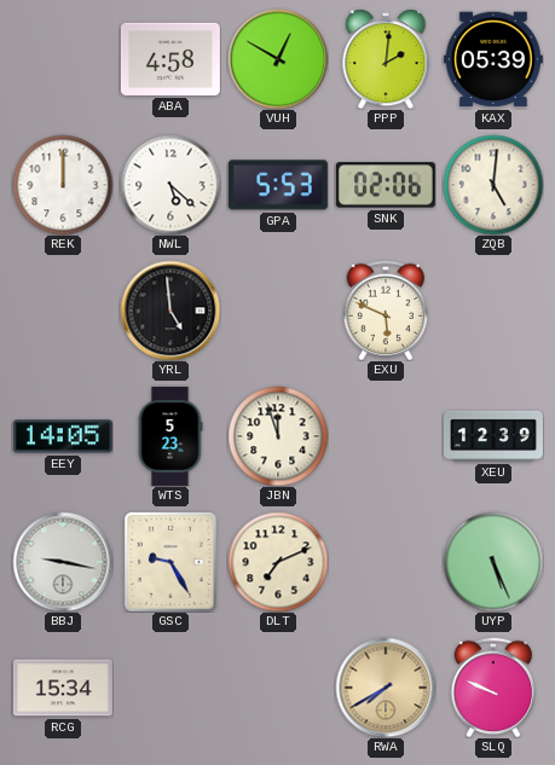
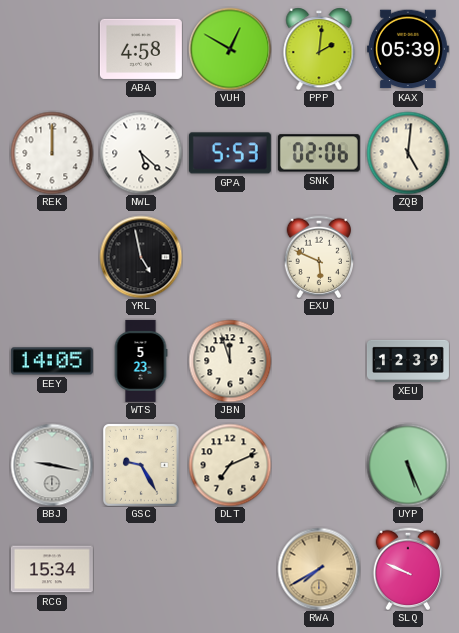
YRL: 4:59 -> 4:58 (141, 257)
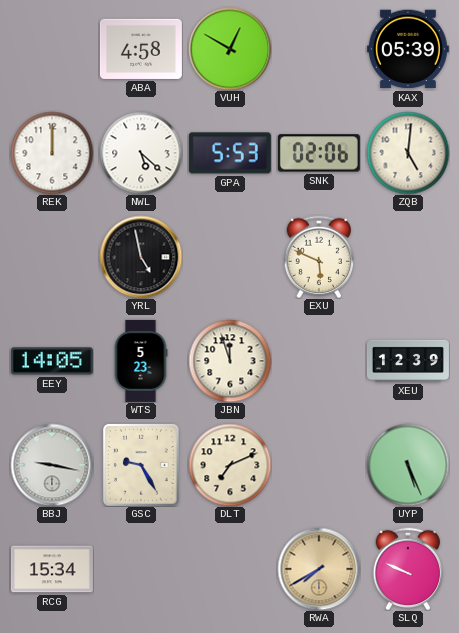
PPP: 2:01 -> none (319, 49)
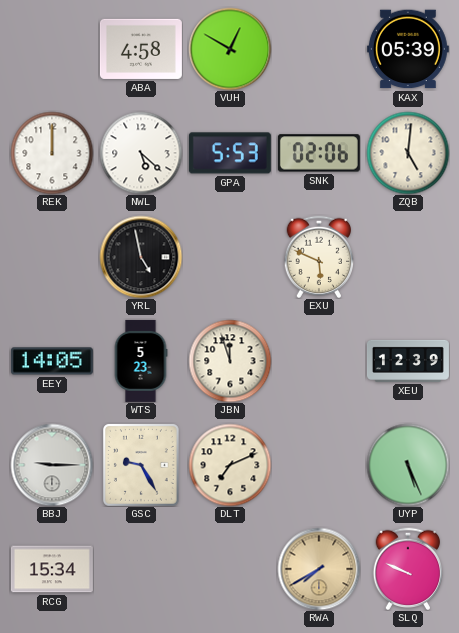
BBJ: 9:17 -> 9:15 (52, 465)
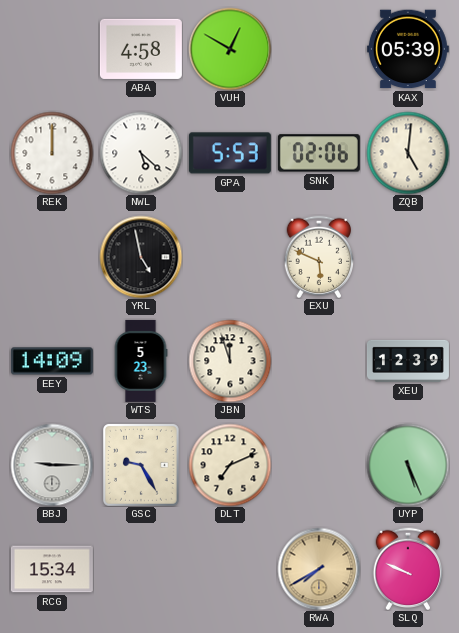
EEY: 14:05 -> 14:09 (52, 361)
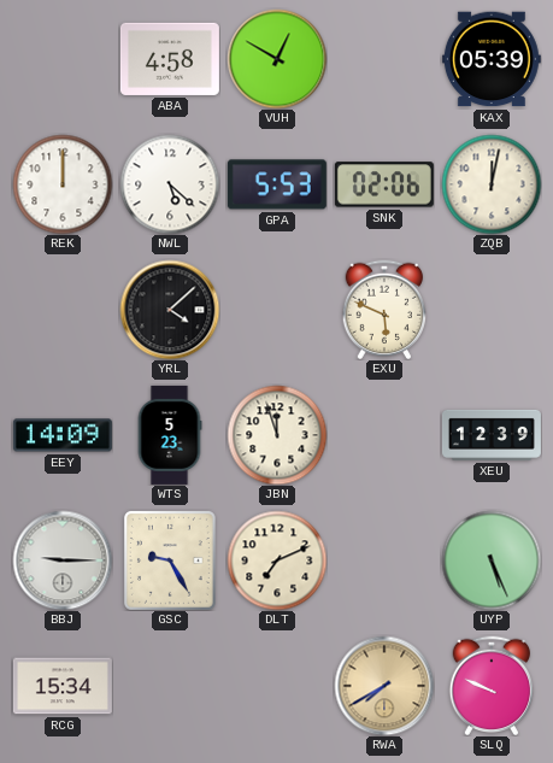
ZQB: 5:01 -> 12:02 (492, 184)
YRL: 4:58 -> 4:08 (170, 310)
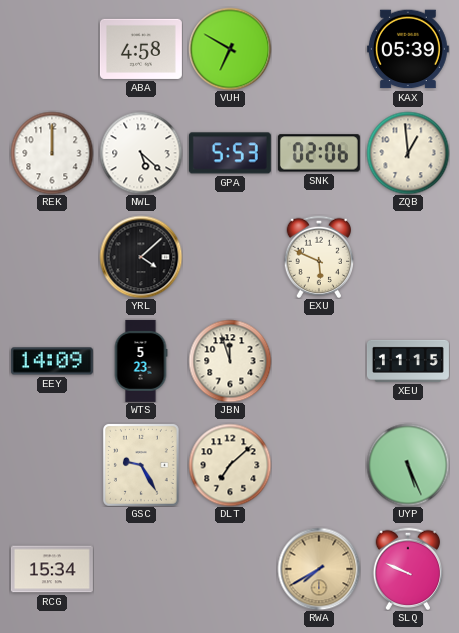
VUH: 12:50 -> 6:50 (230, 49)
ZQB: 12:02 -> 12:59 (408, 153)
XEU: 12:39 -> 11:15 (408, 361)
BBJ: 9:15 -> none (63, 560)
DLT: 7:11 -> 7:08 (230, 465)
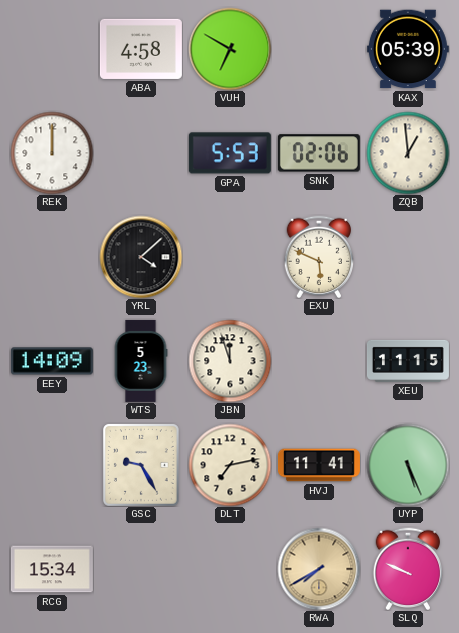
NWL: 5:22 -> none (141, 153)
DLT: 7:08 -> 7:13 (230, 465)
HVJ: none -> 11:41 (319, 465)
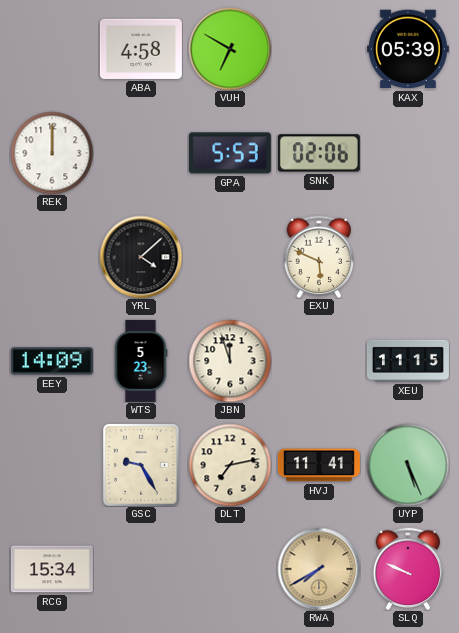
ZQB: 12:59 -> none (408, 153)
